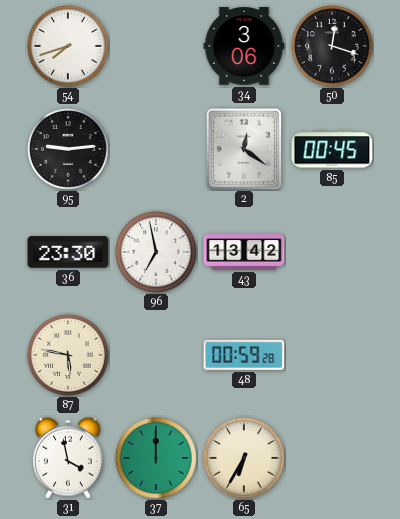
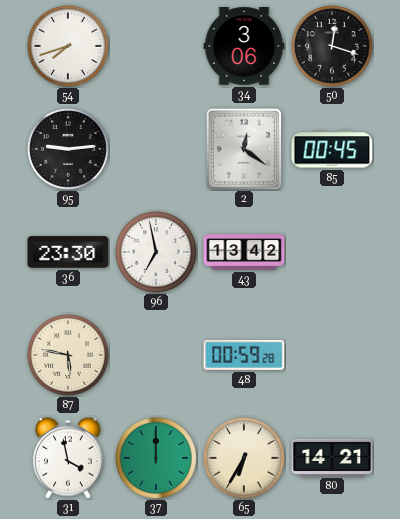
80: none -> 14:21 (332, 457)
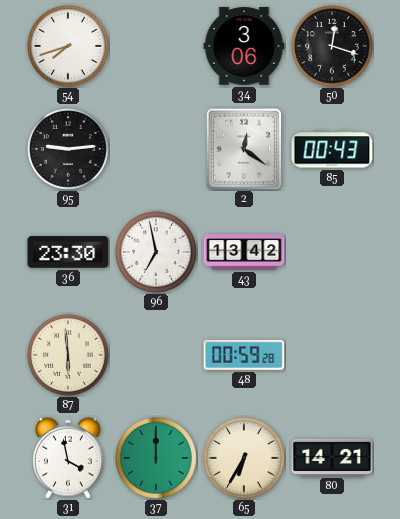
85: 00:45 -> 00:43 (332, 149)
87: 5:47 -> 5:59 (68, 355)
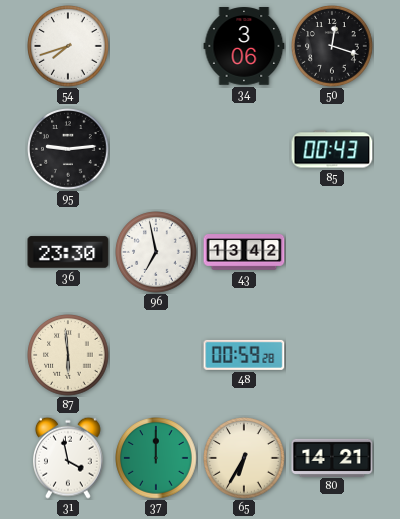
2: 12:21 -> none (244, 149)
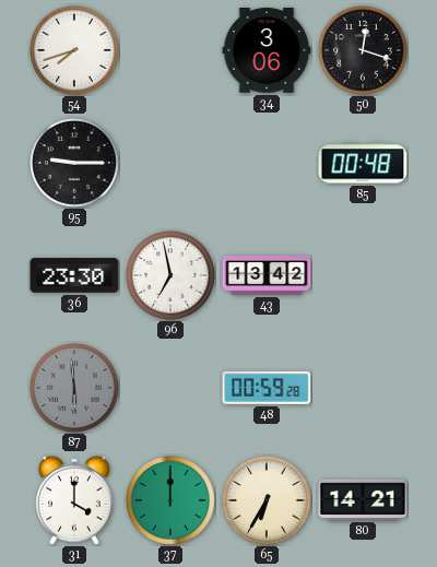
95: 9:14 -> 9:15 (74, 163)
85: 00:43 -> 00:48 (363, 163)
87 dial: cream -> grey (74, 388)
31: 3:58 -> 4:00 (75, 500)
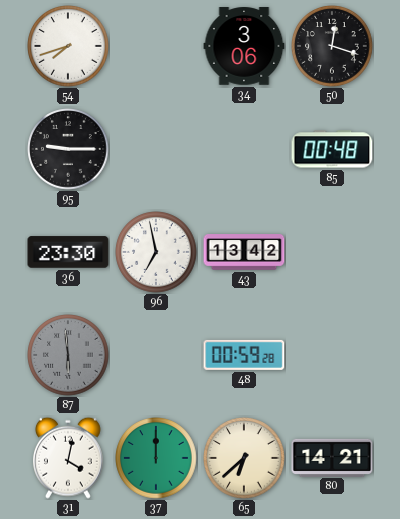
31: 4:00 -> 4:02 (69, 458)
65: 6:35 -> 6:38 (244, 458)
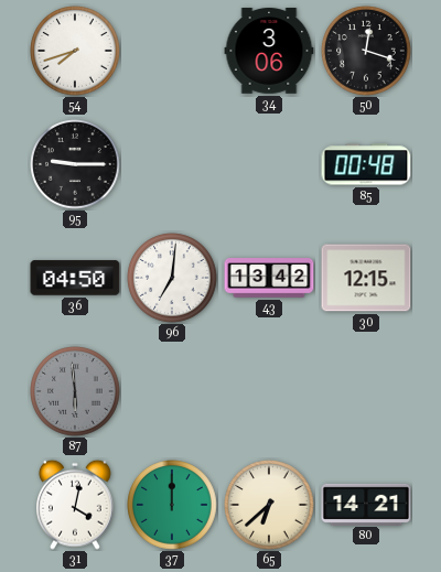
36: 23:30 -> 04:50 (75, 278)
96: 6:58 -> 7:01 (172, 278)
30: none -> 12:15 (366, 278)
48: 00:59 -> none (244, 355)
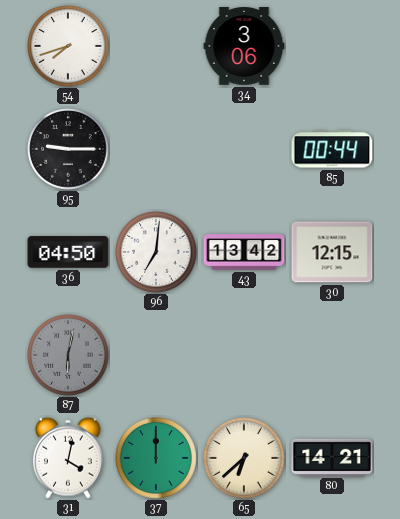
50: 12:18 -> none (366, 51)
85: 00:48 -> 00:44 (332, 149)
87: 5:59 -> 6:02 (68, 355)
